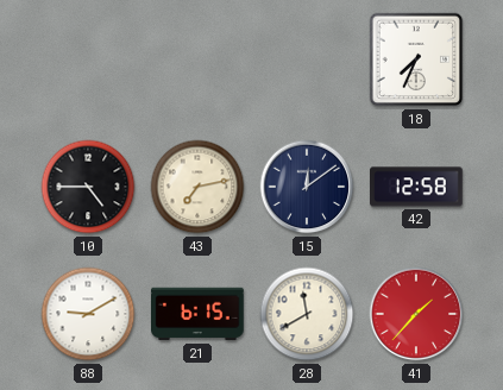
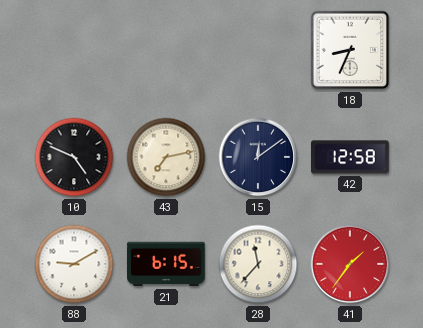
18: 7:34 -> 8:34 (350, 50)
10: 4:45 -> 4:49 (74, 157)
28: 11:40 -> 11:37 (258, 264)
41: 1:37 -> 1:36 (350, 264)
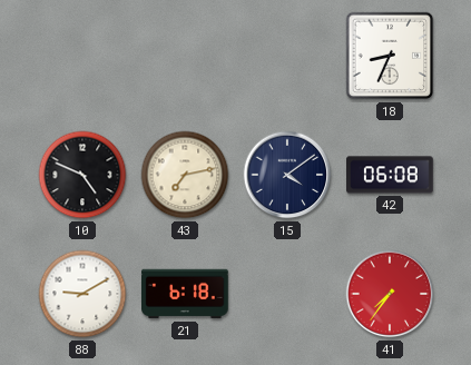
15: 12:09 -> 4:09 (287, 175)
42: 12:58 -> 06:08 (391, 175)
21: 6:15 -> 6:18 (186, 294)
28: 11:37 -> none (258, 264)
41: 1:36 -> 7:36 (390, 294)
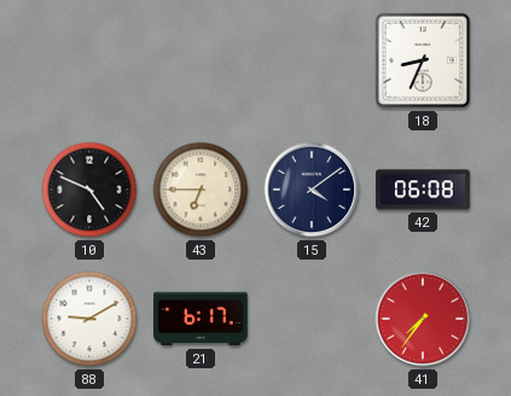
43: 7:13 -> 6:45 (201, 190)
21: 6:18 -> 6:17 (202, 319)
